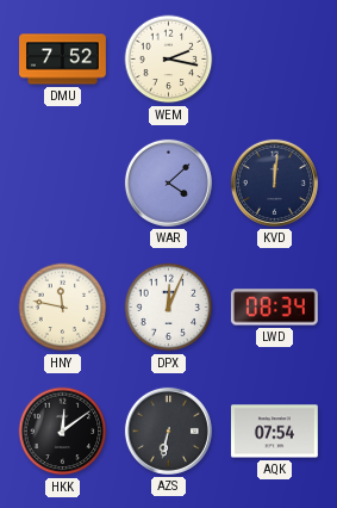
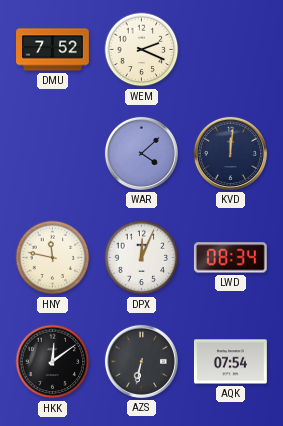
WEM: 2:17 -> 2:19 (142, 50)
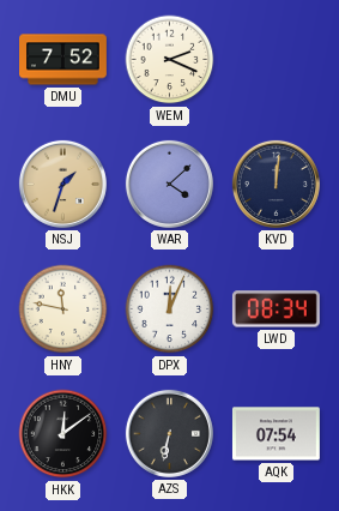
NSJ: none -> 1:33 (62, 184)
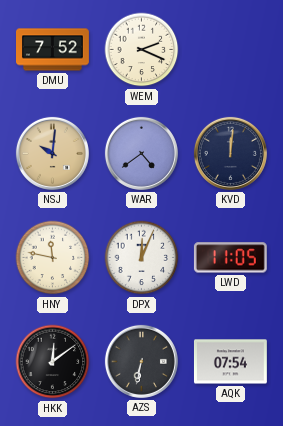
NSJ: 1:33 -> 10:01 (52, 153)
WAR: 4:08 -> 4:39 (141, 153)
LWD: 08:34 -> 11:05 (230, 258)
